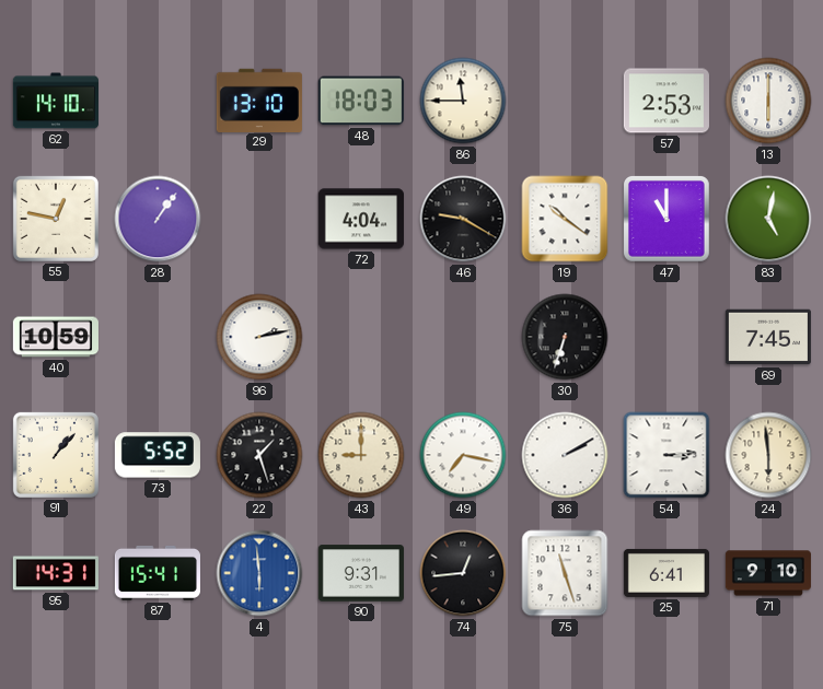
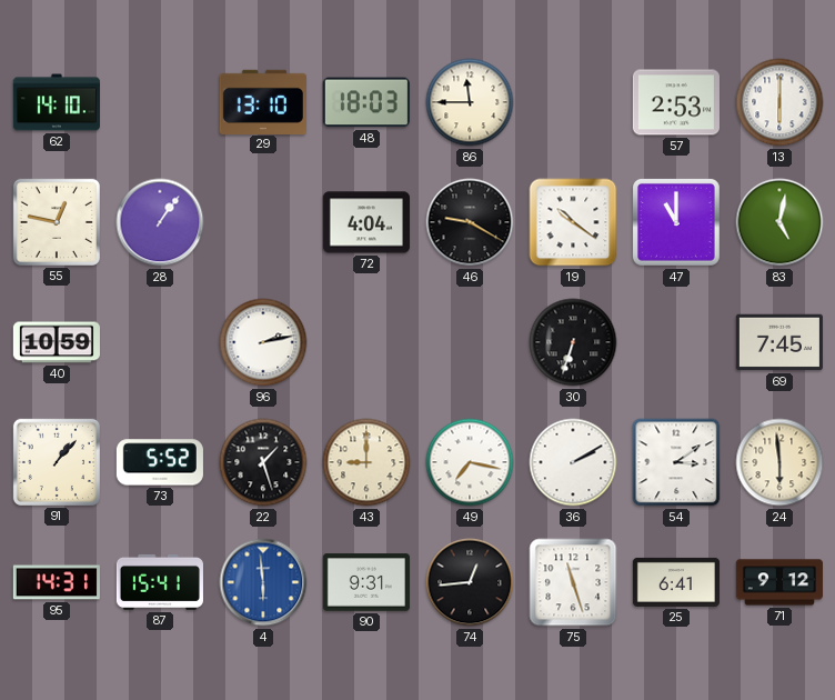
54: 3:14 -> 3:09 (676, 462)
71: 9:10 -> 9:12 (779, 582)
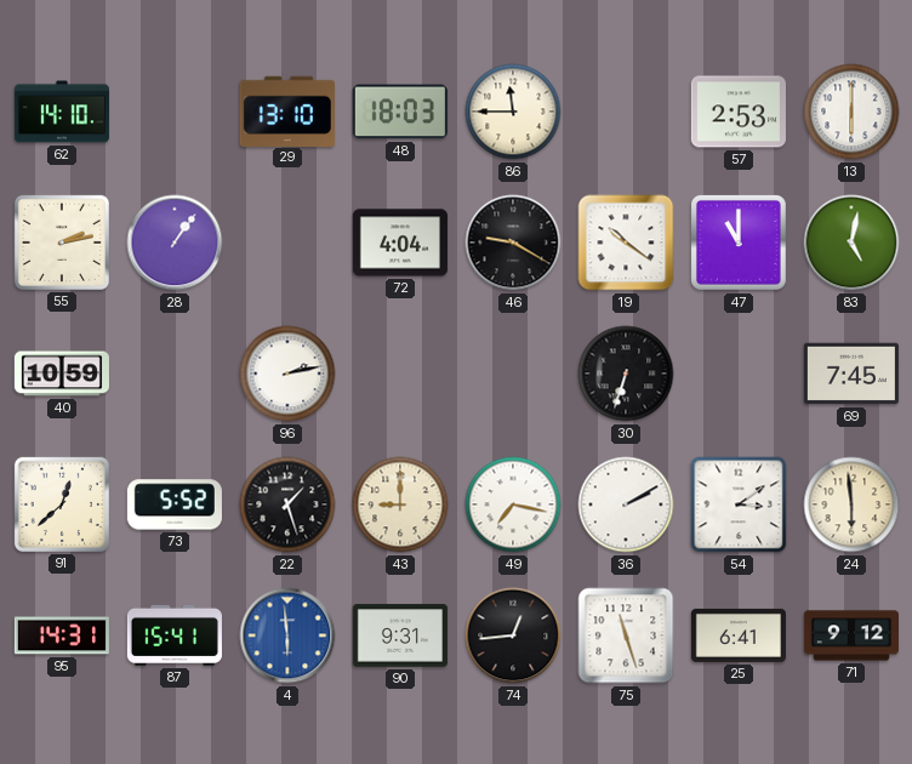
55: 12:47 -> 2:13 (62, 243)
91: 1:07 -> 12:38 (62, 504)
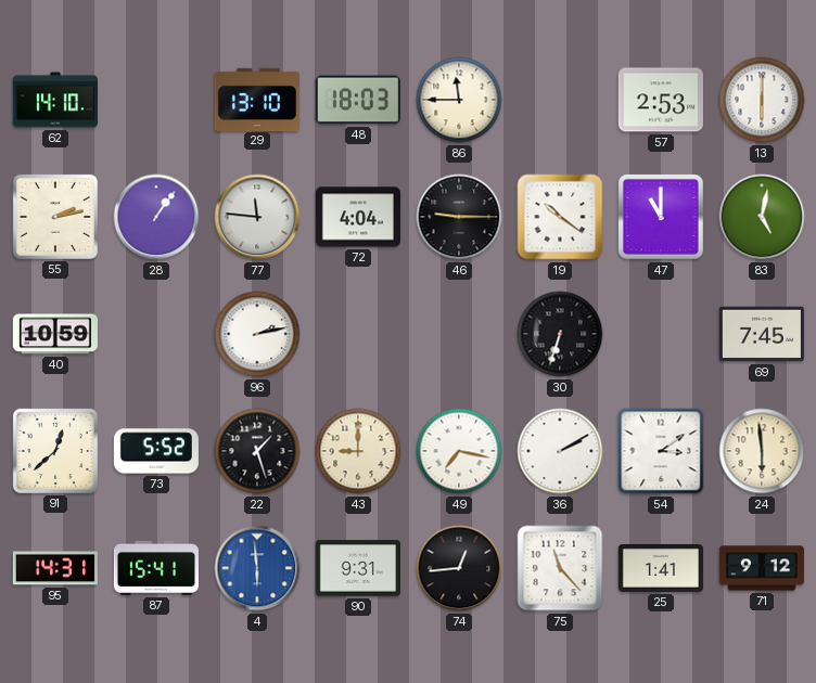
77: none -> 11:46 (257, 217)
46: 9:20 -> 9:15 (459, 217)
75: 11:27 -> 11:23 (560, 568)
25: 6:41 -> 1:41 (661, 568)
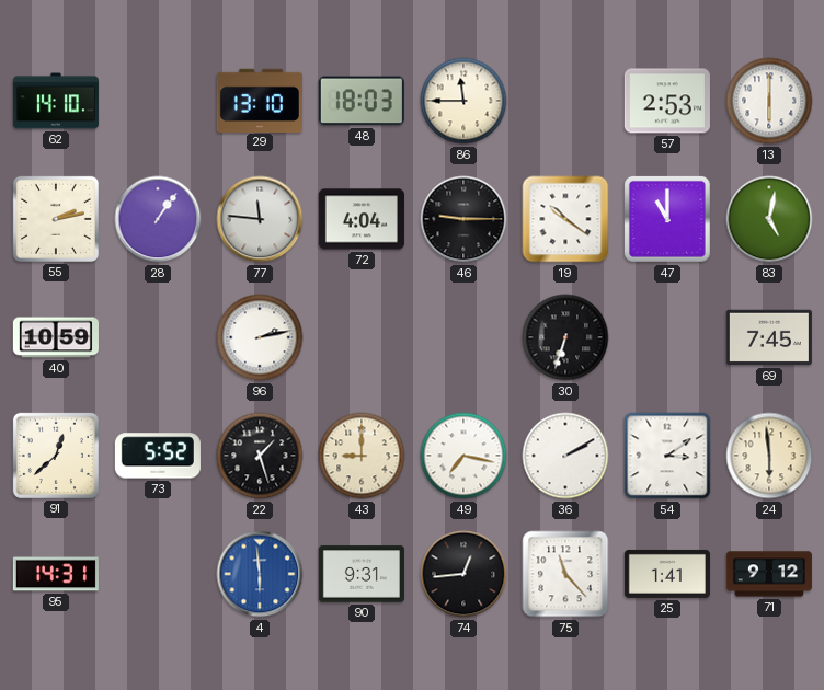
87: 15:41 -> none (156, 568)
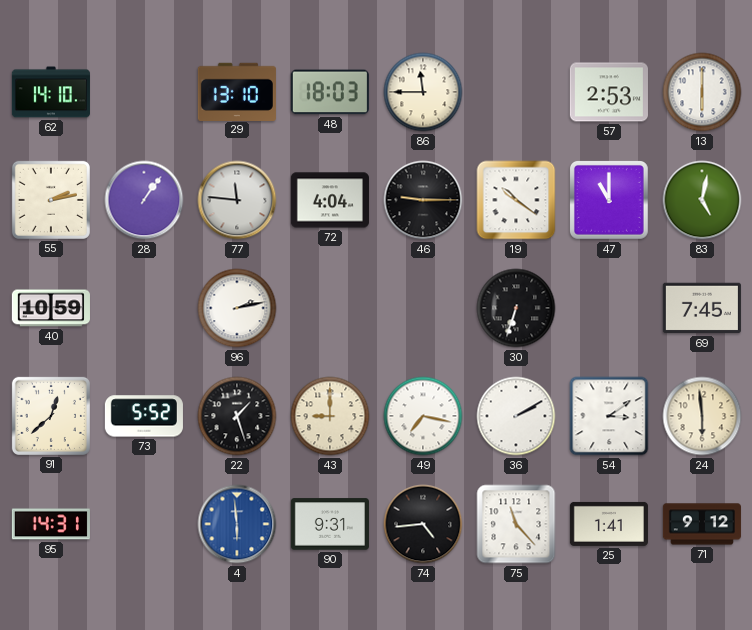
74: 12:44 -> 4:44 (423, 524)
